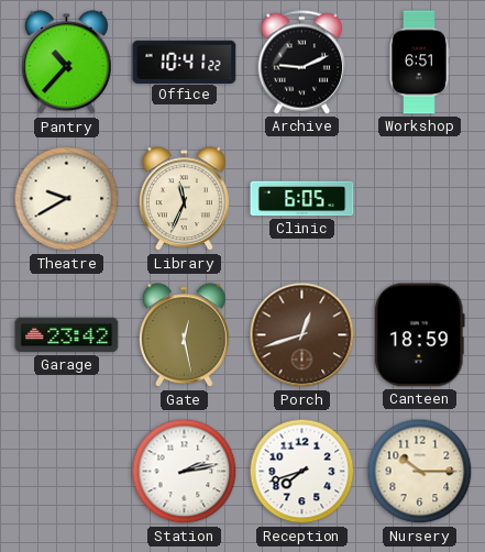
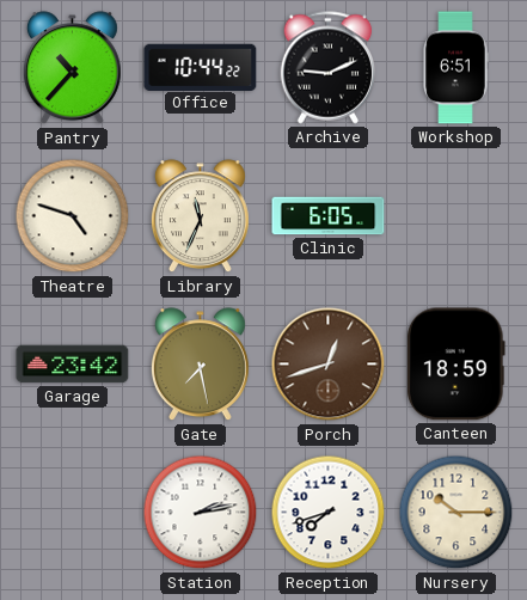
Office: 10:41 -> 10:44 (201, 67)
Theatre: 9:40 -> 4:48 (73, 216)
Gate: 12:28 -> 7:28 (200, 365)
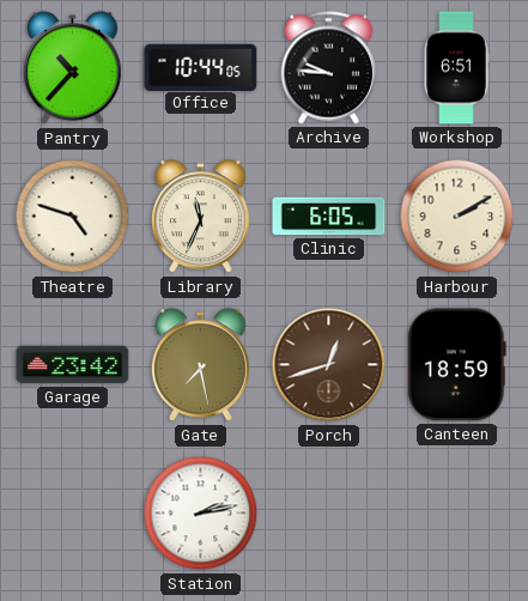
Office: 10:44:22 -> 10:44:05 (201, 67)
Archive: 9:11 -> 9:46 (329, 68)
Harbour: none -> 2:10 (457, 217)
Reception: 7:42 -> none (329, 513)
Nursery: 10:15 -> none (456, 513)
